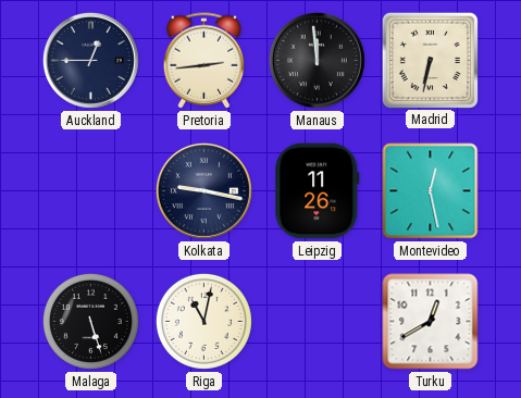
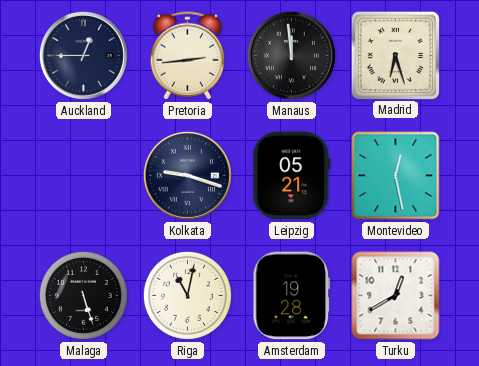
Madrid: 6:32 -> 6:27 (395, 55)
Kolkata: 9:17 -> 9:18 (187, 175)
Leipzig: 11:26 -> 05:21 (292, 176)
Amsterdam: none -> 19:28 (292, 296)
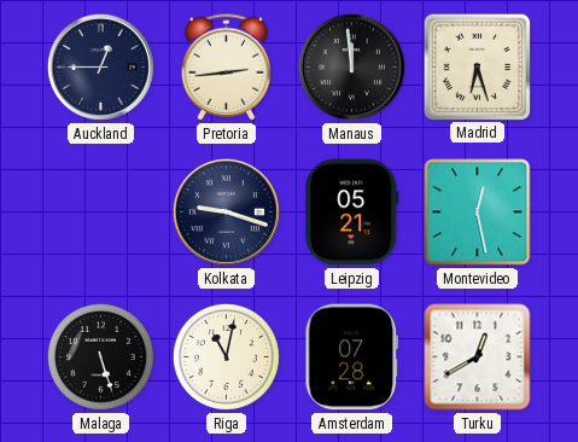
Amsterdam: 19:28 -> 07:28 (352, 357)
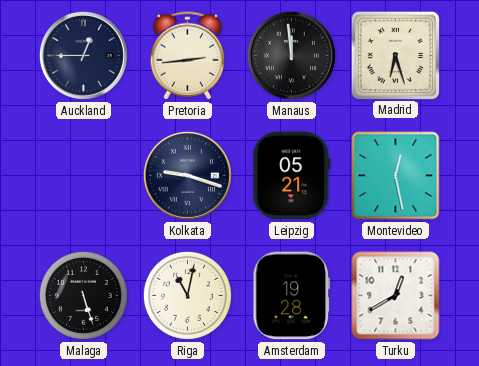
Amsterdam: 07:28 -> 19:28 (292, 296)
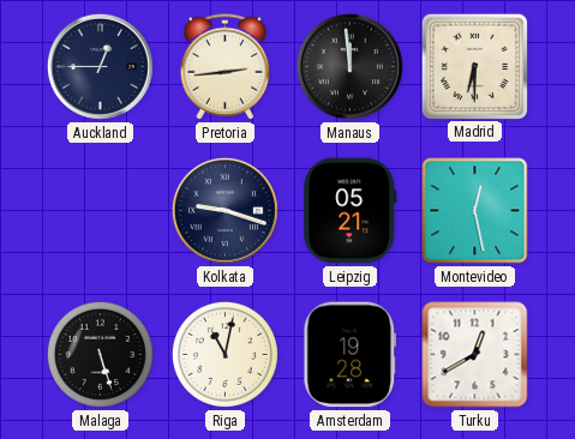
Madrid: 6:27 -> 6:30 (474, 66)
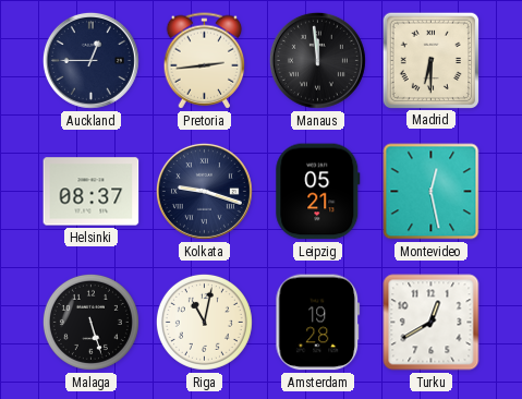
Helsinki: none -> 08:37 (92, 192)
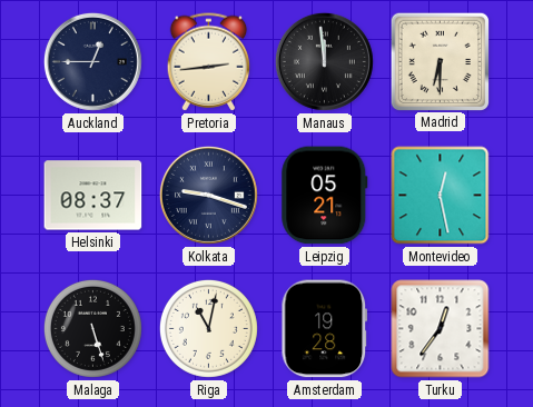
Turku: 12:40 -> 12:36 (441, 329)
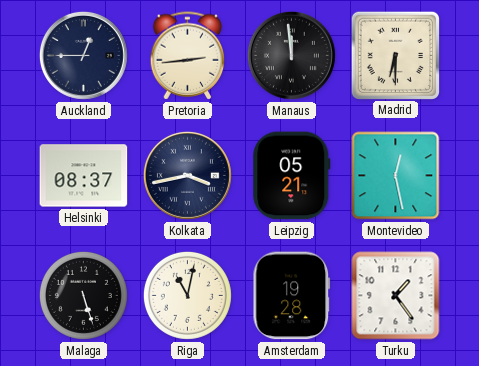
Kolkata: 9:18 -> 3:43 (187, 175)
Turku: 12:36 -> 1:24 (396, 296)
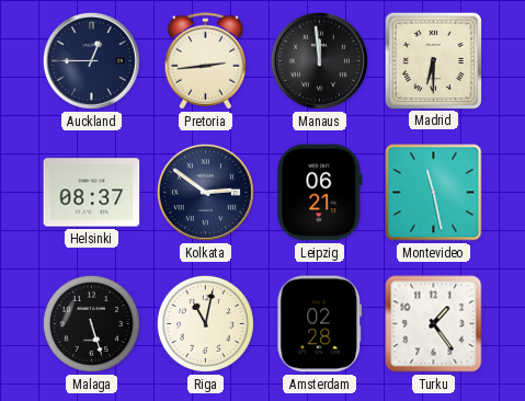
Kolkata: 3:43 -> 2:51 (205, 192)
Leipzig: 05:21 -> 06:21 (320, 193)
Montevideo: 12:28 -> 11:28 (434, 193)
Amsterdam: 19:28 -> 02:28 (320, 324)
